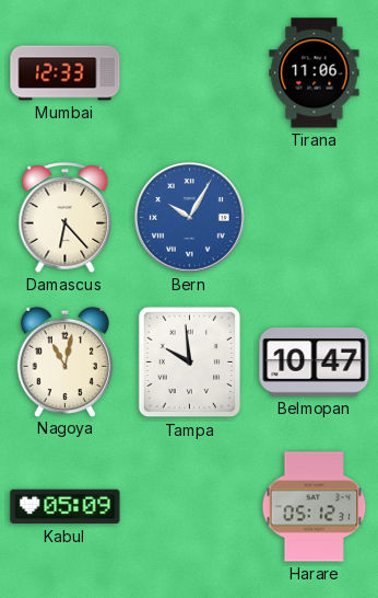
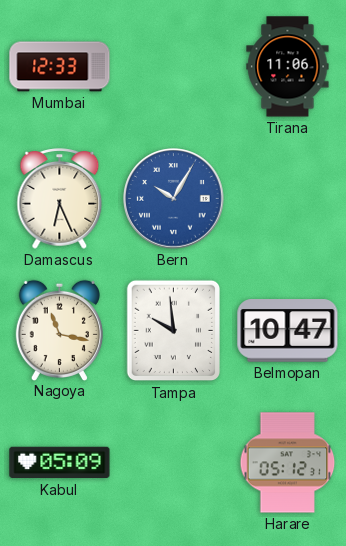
Damascus: 6:23 -> 6:26 (60, 199)
Nagoya: 11:02 -> 11:17 (59, 330)
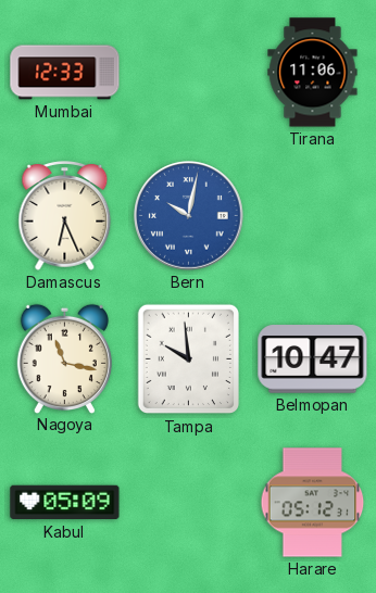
Bern: 10:05 -> 10:02 (189, 216)
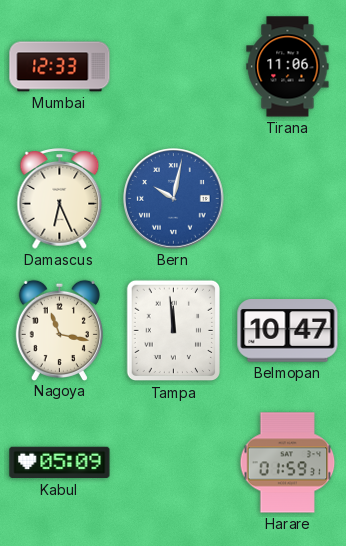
Tampa: 9:59 -> 11:59 (173, 331)
Harare: 05:12 -> 01:59 (288, 463)
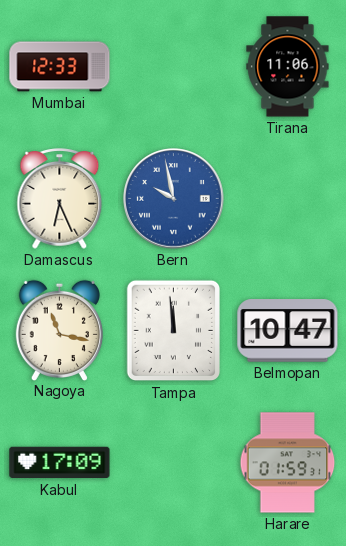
Bern: 10:02 -> 9:58 (174, 199)
Kabul: 05:09 -> 17:09 (60, 463)
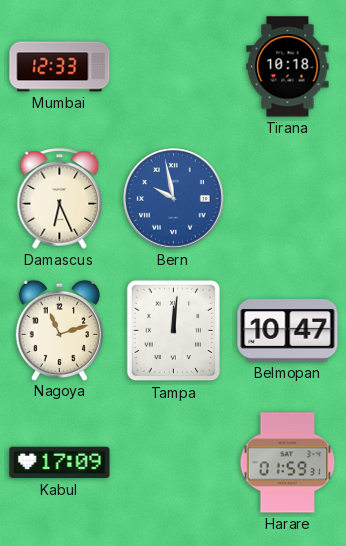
Tirana: 11:06 -> 10:18 (288, 67)
Nagoya: 11:17 -> 11:12 (59, 330)
Tampa: 11:59 -> 12:01 (173, 331)
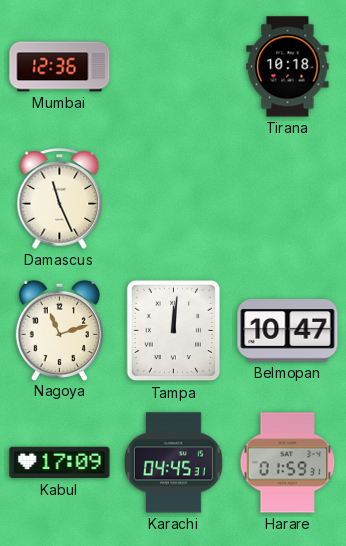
Mumbai: 12:33 -> 12:36 (60, 67)
Damascus: 6:26 -> 11:26 (60, 199)
Bern: 9:58 -> none (174, 199)
Karachi: none -> 04:45 (173, 463)
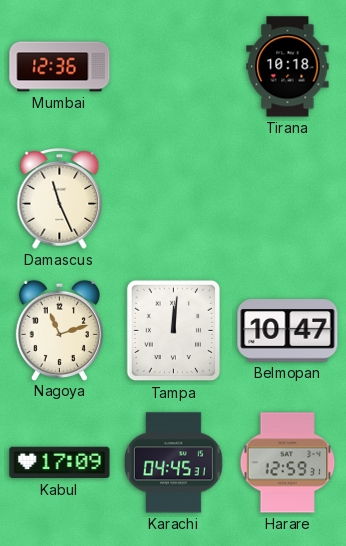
Harare: 01:59 -> 12:59 (288, 463)
